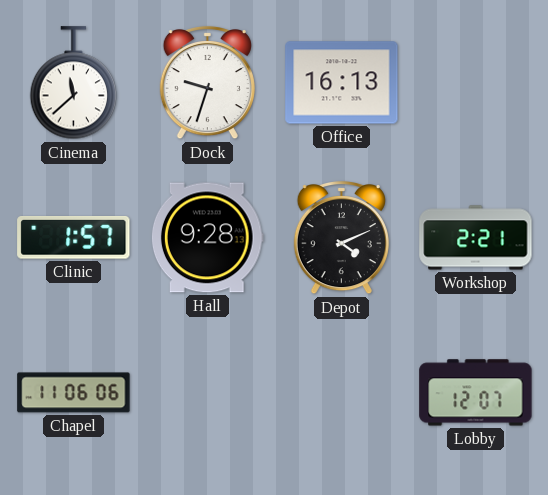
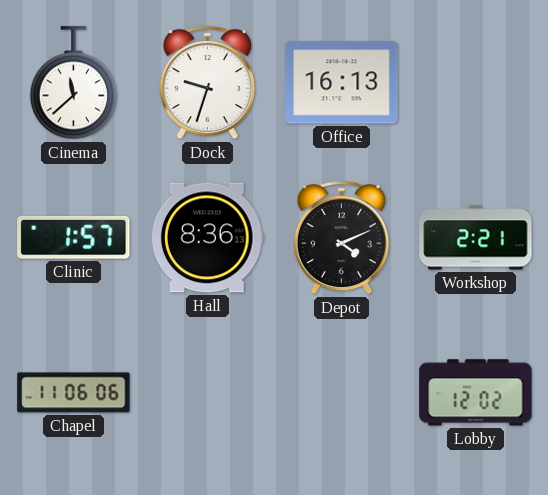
Hall: 9:28 -> 8:36 (207, 238)
Lobby: 12:07 -> 12:02 (476, 393)
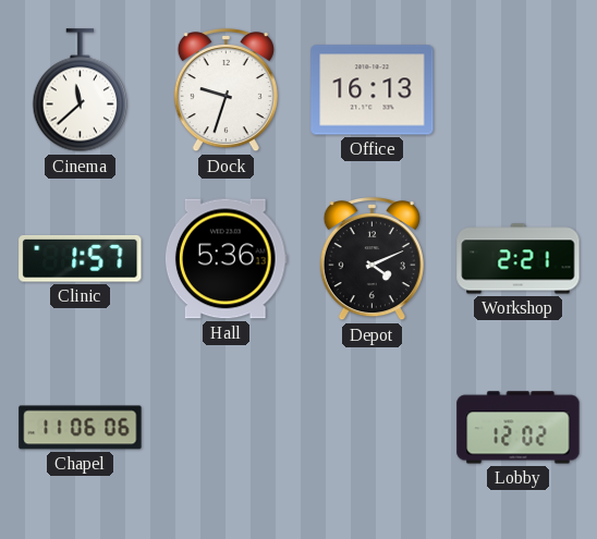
Hall: 8:36 -> 5:36 (226, 259)
